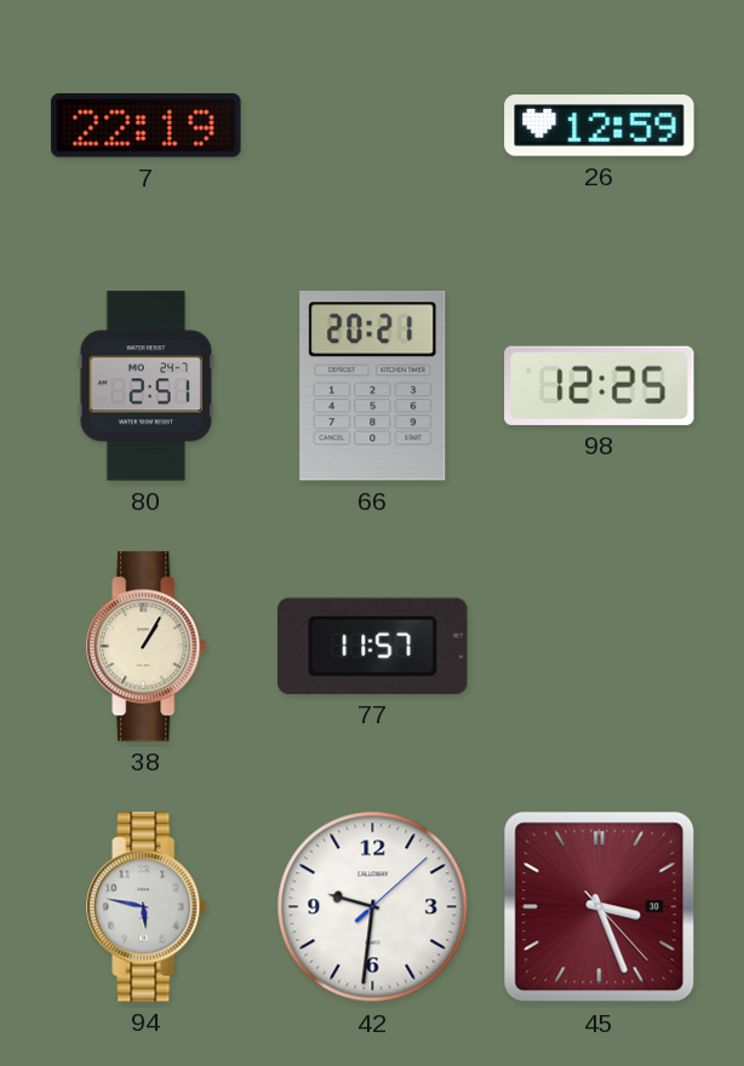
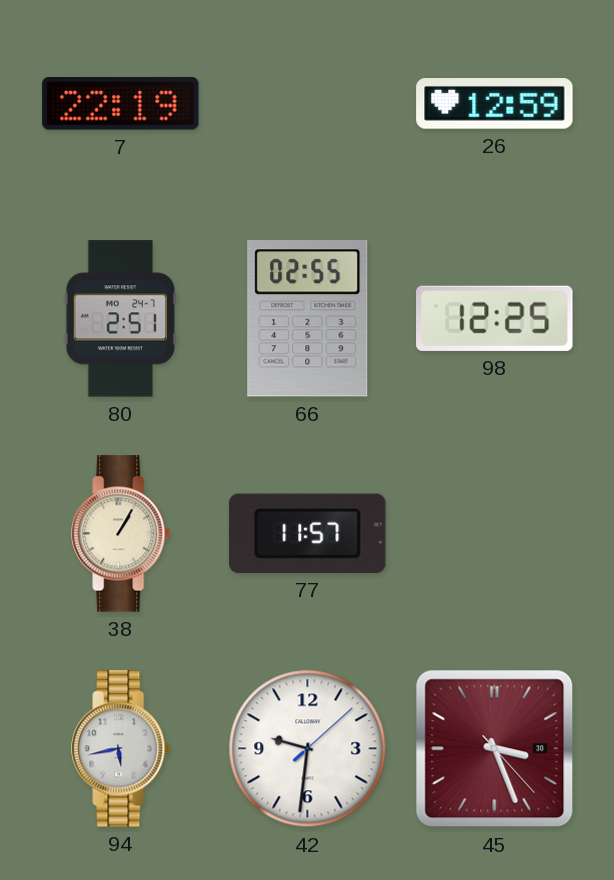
66: 20:21 -> 02:55 (308, 319)
94: 5:47 -> 5:43 (121, 749)
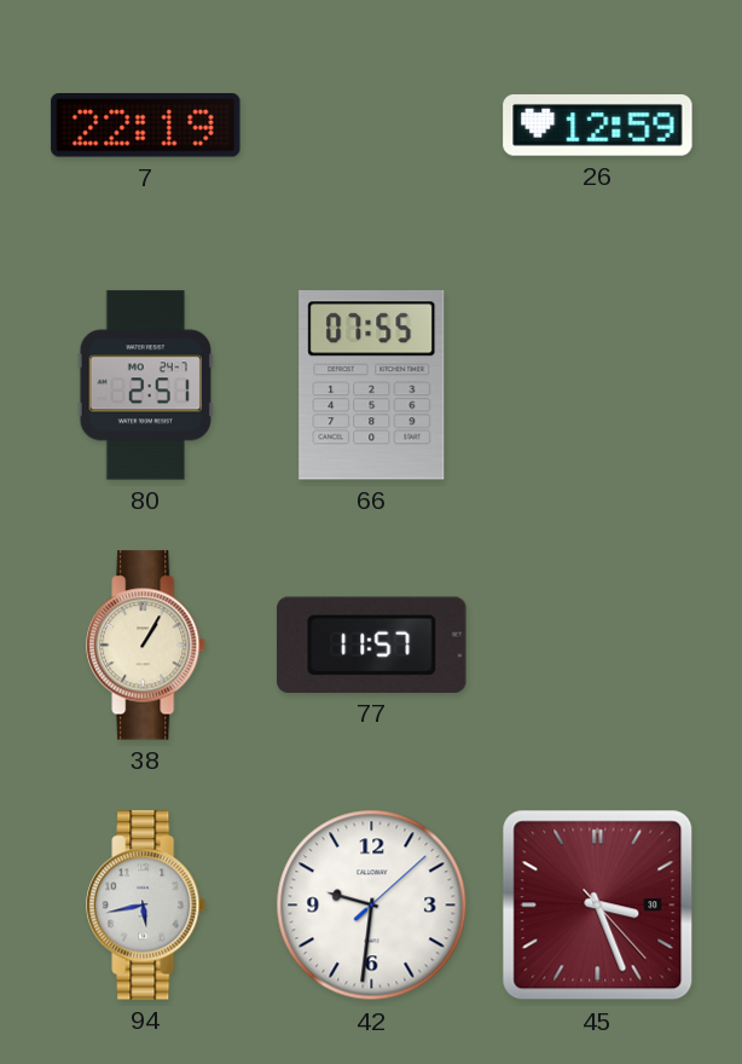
66: 02:55 -> 07:55 (372, 386)
98: 12:25 -> none (495, 318)
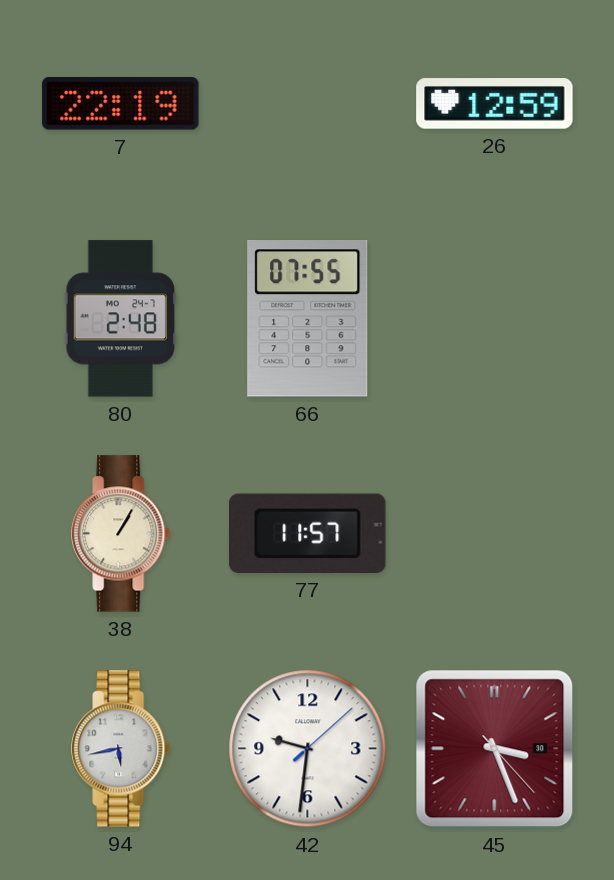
80: 2:51 -> 2:48 (120, 319)
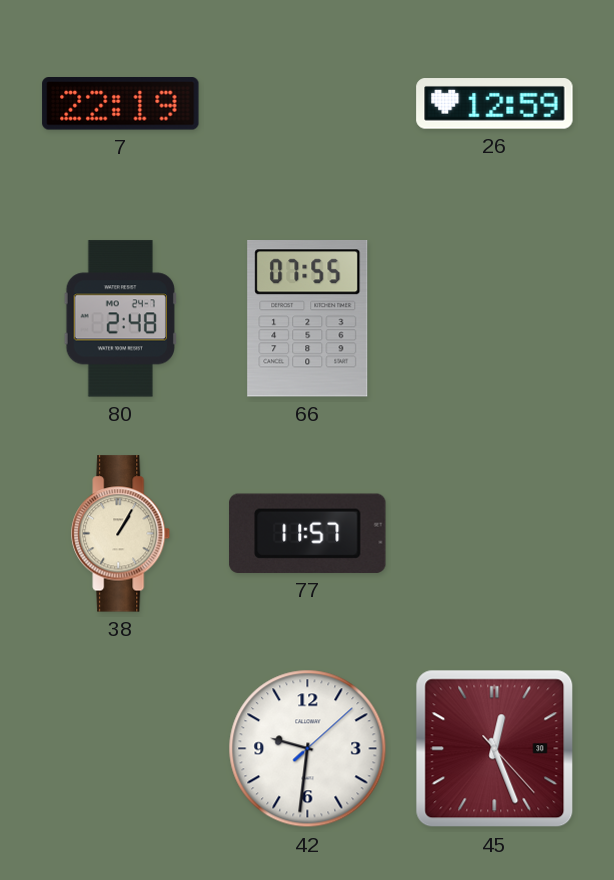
94: 5:43 -> none (121, 749)
45: 3:26 -> 12:26 (495, 749)
